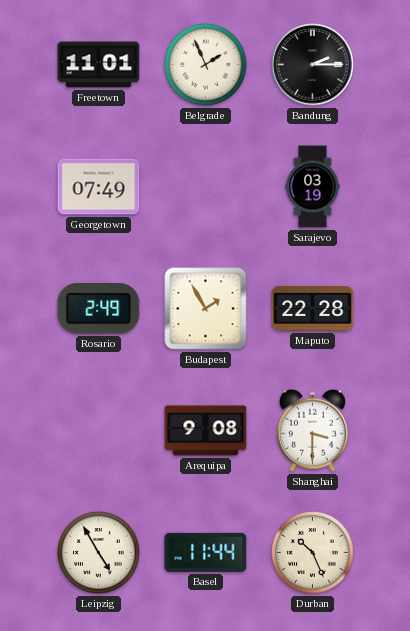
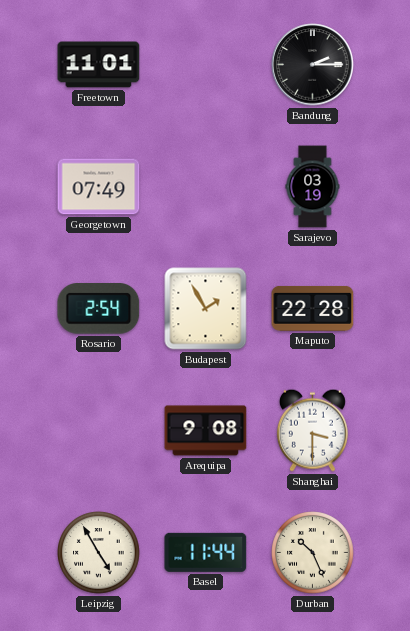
Belgrade: 1:56 -> none (206, 65)
Rosario: 2:49 -> 2:54 (99, 309)
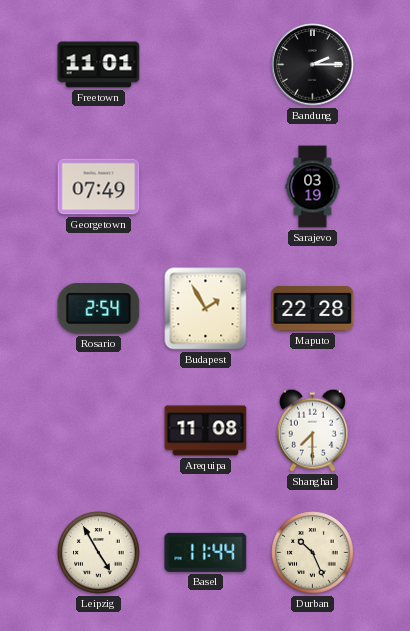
Arequipa: 9:08 -> 11:08 (206, 431)
Shanghai: 3:30 -> 7:30 (312, 430)
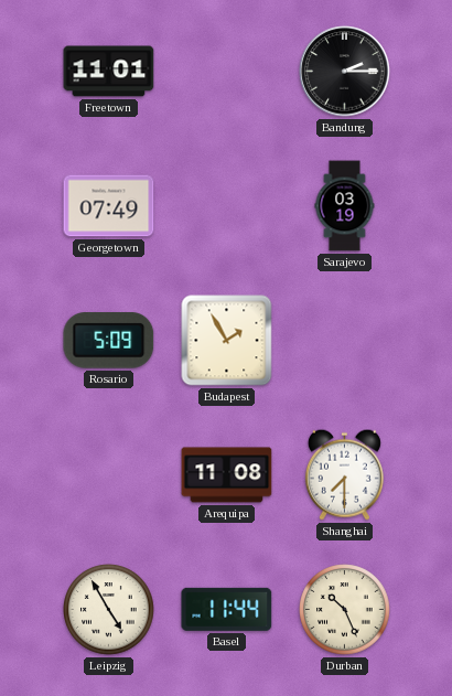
Rosario: 2:54 -> 5:09 (109, 341)
Maputo: 22:28 -> none (313, 308)
